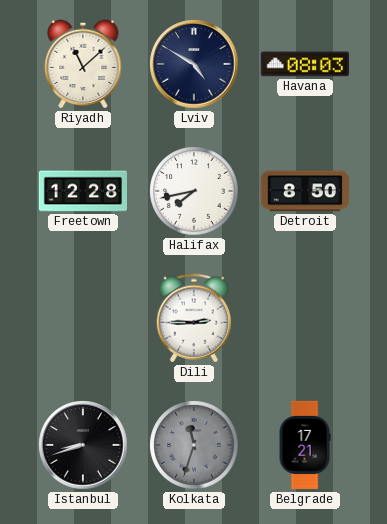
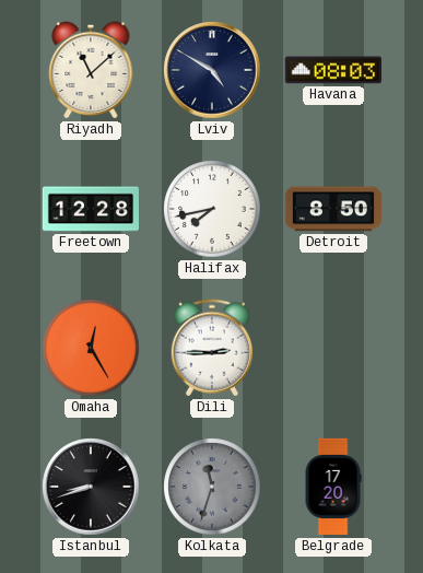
Omaha: none -> 12:25 (91, 348)
Belgrade: 17:21 -> 17:20 (333, 487)
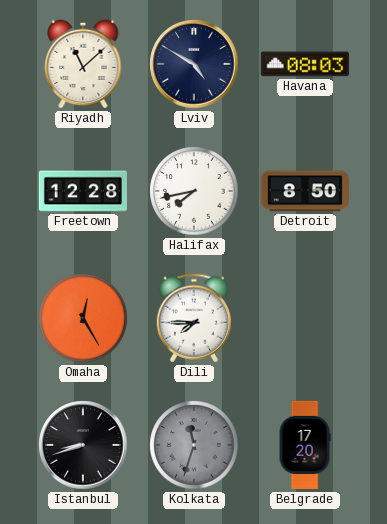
Dili: 2:45 -> 7:45 (193, 318)
